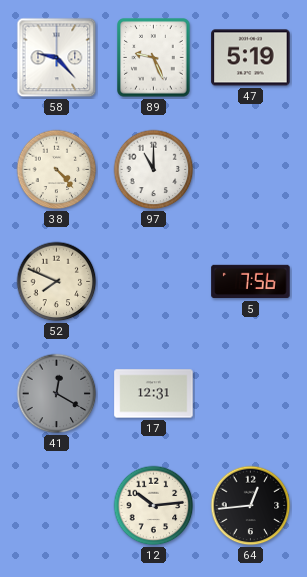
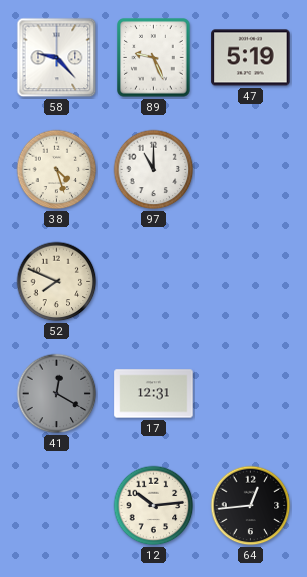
38: 4:23 -> 4:27 (57, 170)
5: 7:56 -> none (251, 282)
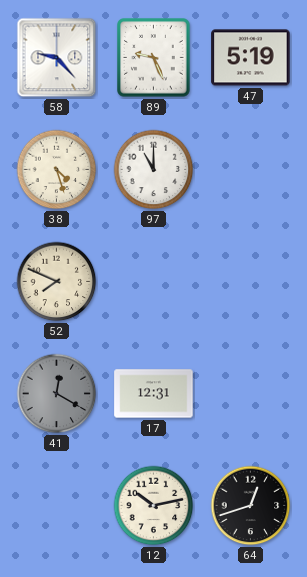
12: 10:14 -> 10:13 (154, 506)
64: 12:44 -> 12:42 (251, 506)
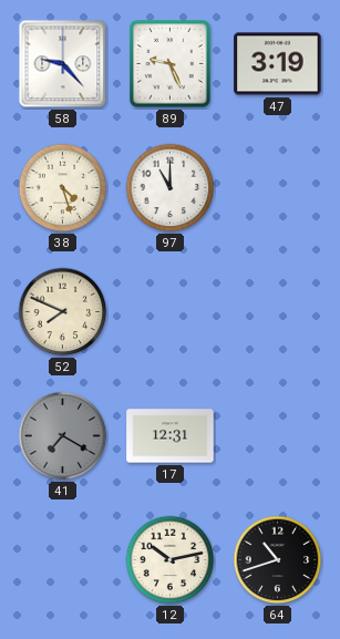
47: 5:19 -> 3:19 (278, 64)
41: 12:20 -> 7:20 (63, 436)
64: 12:42 -> 10:42 (278, 560)
